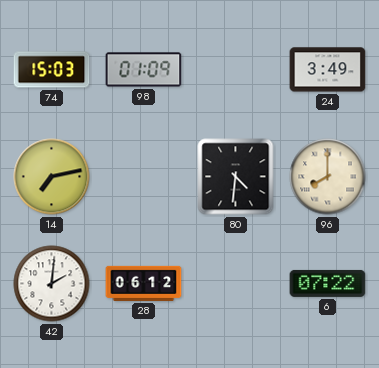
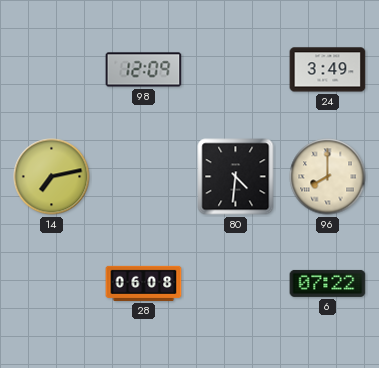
74: 15:03 -> none (52, 70)
98: 01:09 -> 12:09 (144, 70)
42: 2:01 -> none (52, 284)
28: 06:12 -> 06:08 (144, 283)
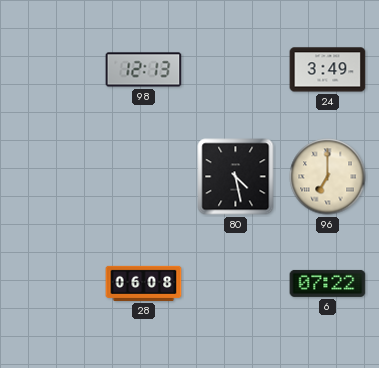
98: 12:09 -> 12:13 (144, 70)
14: 7:13 -> none (52, 177)
80: 4:31 -> 4:28 (236, 177)
96: 8:00 -> 7:00 (328, 177)
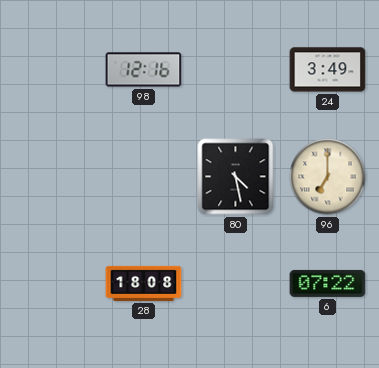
98: 12:13 -> 12:16 (144, 70)
28: 06:08 -> 18:08 (144, 283)
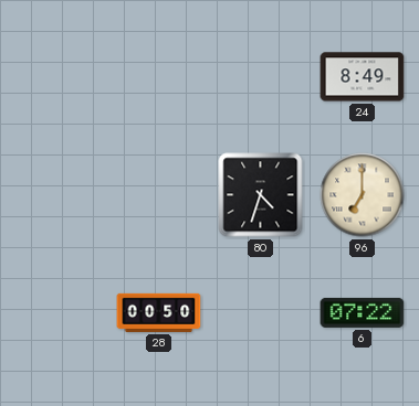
98: 12:16 -> none (144, 70)
24: 3:49 -> 8:49 (363, 77)
80: 4:28 -> 4:33 (261, 195)
28: 18:08 -> 00:50 (159, 312)
